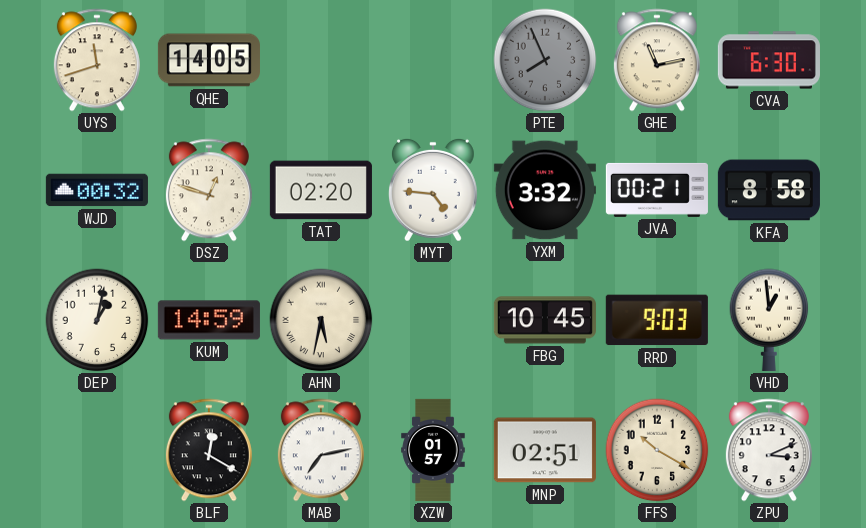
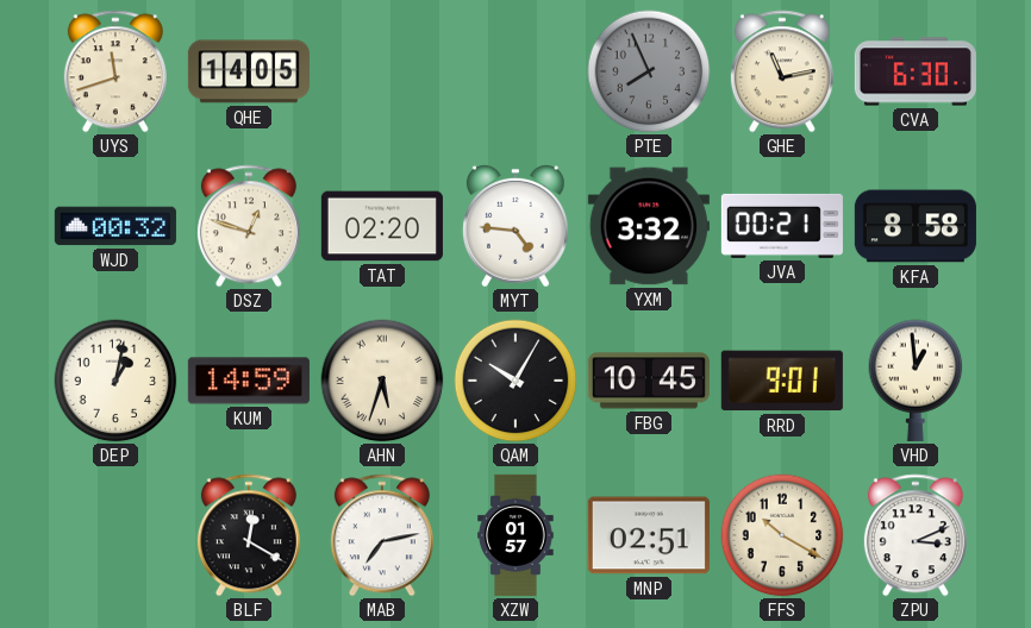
AHN: 5:32 -> 5:33 (382, 381)
QAM: none -> 10:05 (515, 381)
RRD: 9:03 -> 9:01 (782, 381)
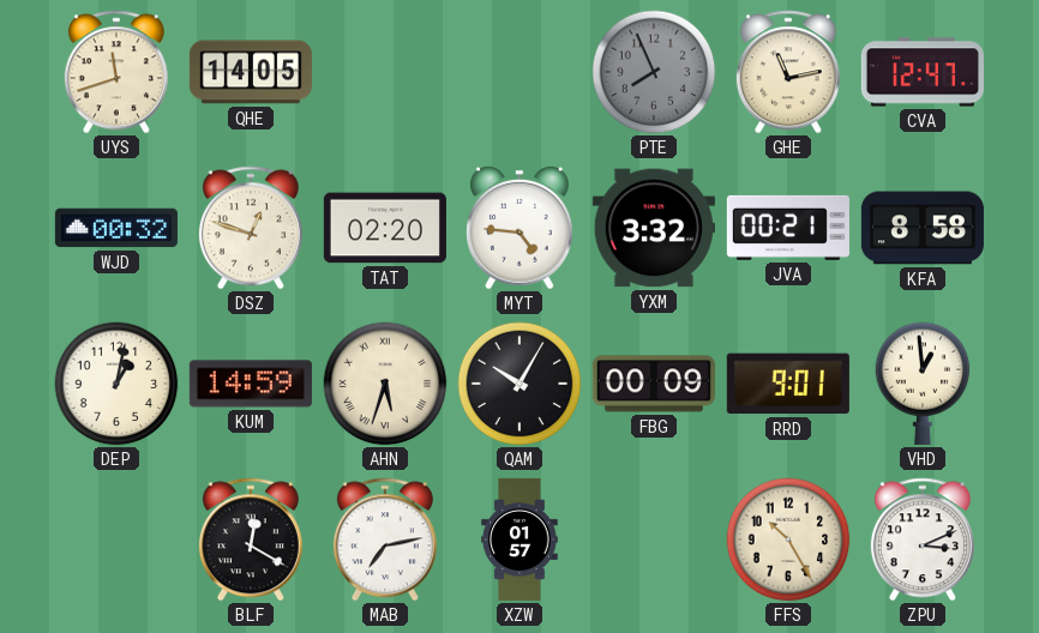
CVA: 6:30 -> 12:47 (923, 72)
FBG: 10:45 -> 00:09 (654, 384)
MNP: 02:51 -> none (649, 535)
FFS: 10:20 -> 10:25 (788, 539)
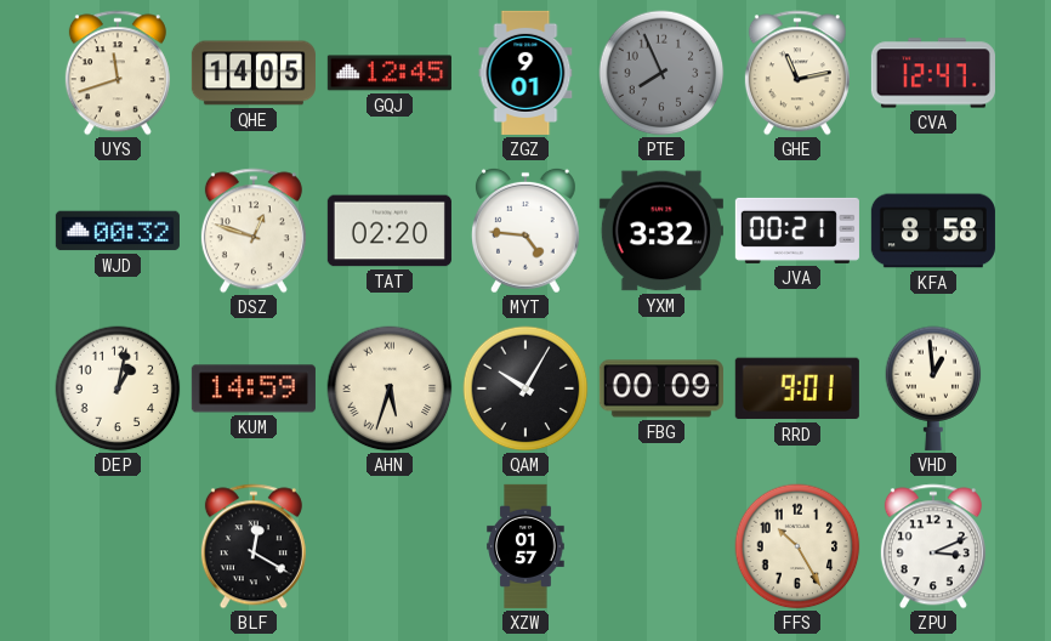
GQJ: none -> 12:45 (390, 73)
ZGZ: none -> 9:01 (525, 73)
MAB: 7:13 -> none (385, 539)
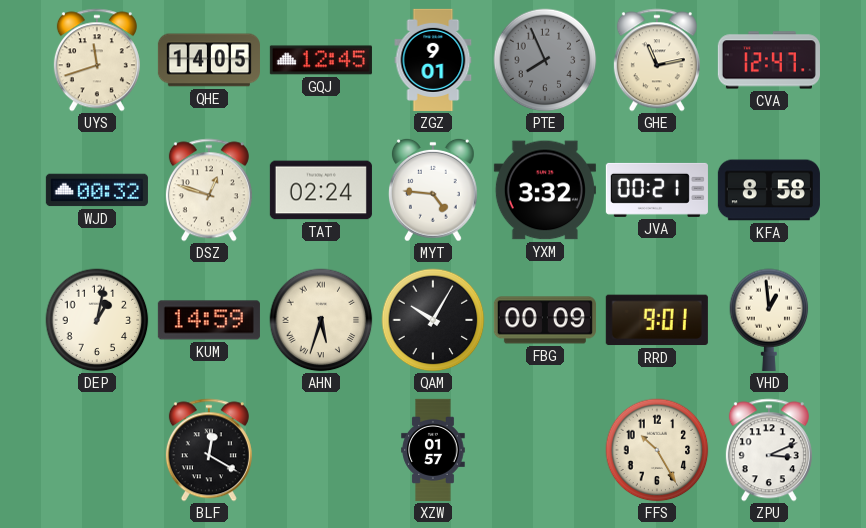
TAT: 02:20 -> 02:24 (321, 190)
